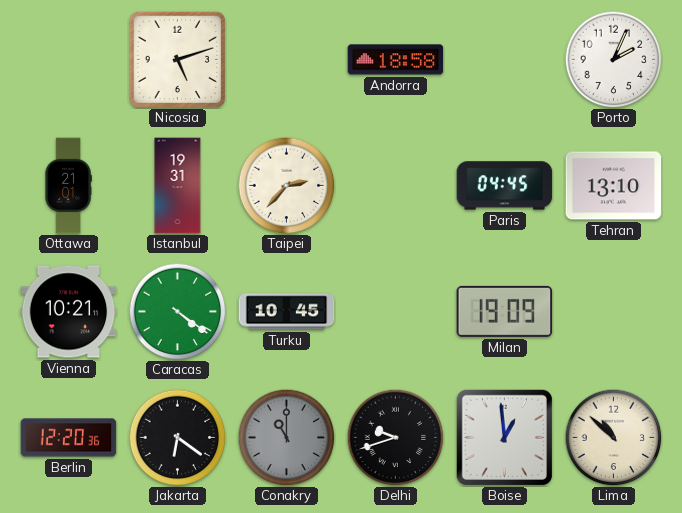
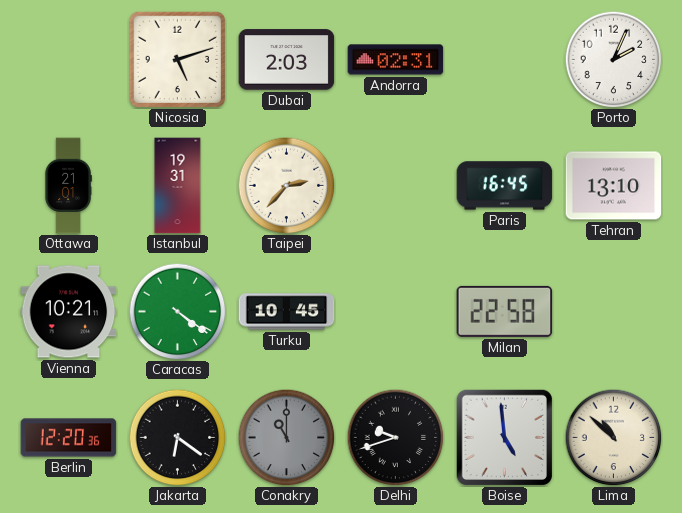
Dubai: none -> 2:03 (287, 60)
Andorra: 18:58 -> 02:31 (396, 60)
Paris: 04:45 -> 16:45 (505, 186)
Milan: 19:09 -> 22:58 (505, 311)
Boise: 12:59 -> 4:59 (504, 437)
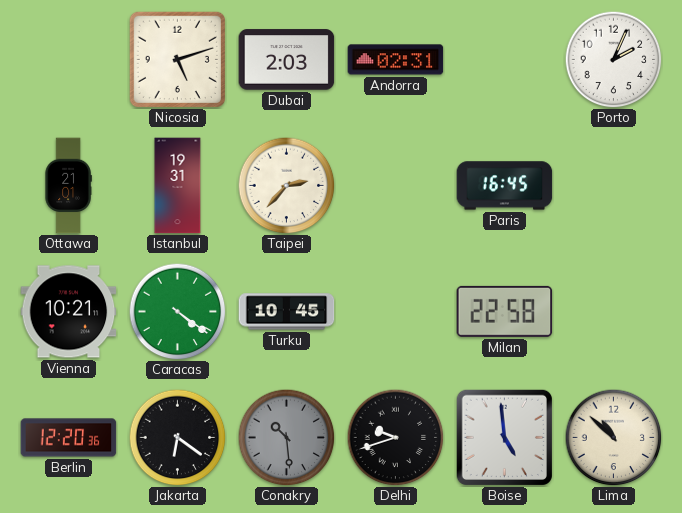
Tehran: 13:10 -> none (614, 186)
Conakry: 11:00 -> 10:29 (286, 437)
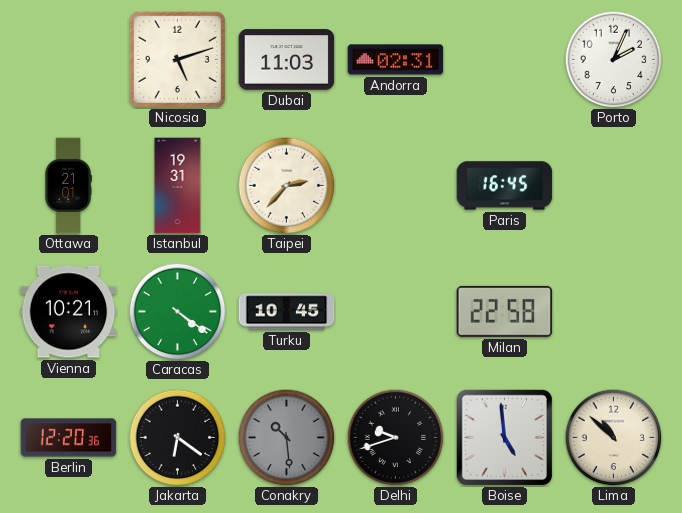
Dubai: 2:03 -> 11:03 (287, 60)
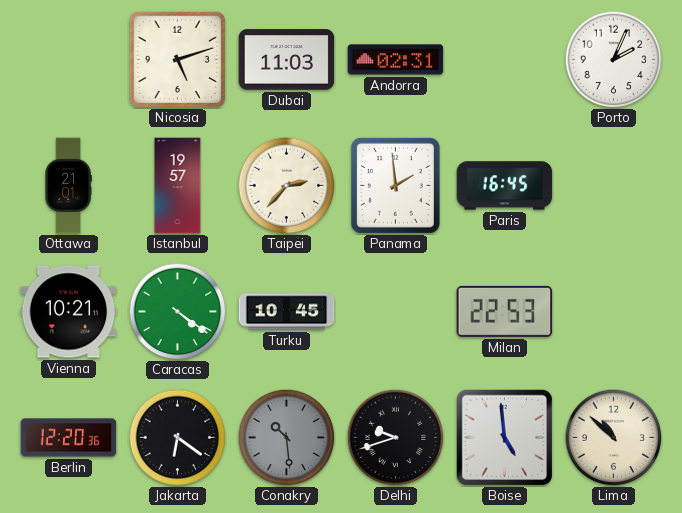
Istanbul: 19:31 -> 19:57 (178, 186)
Panama: none -> 1:59 (395, 185)
Milan: 22:58 -> 22:53 (505, 311)
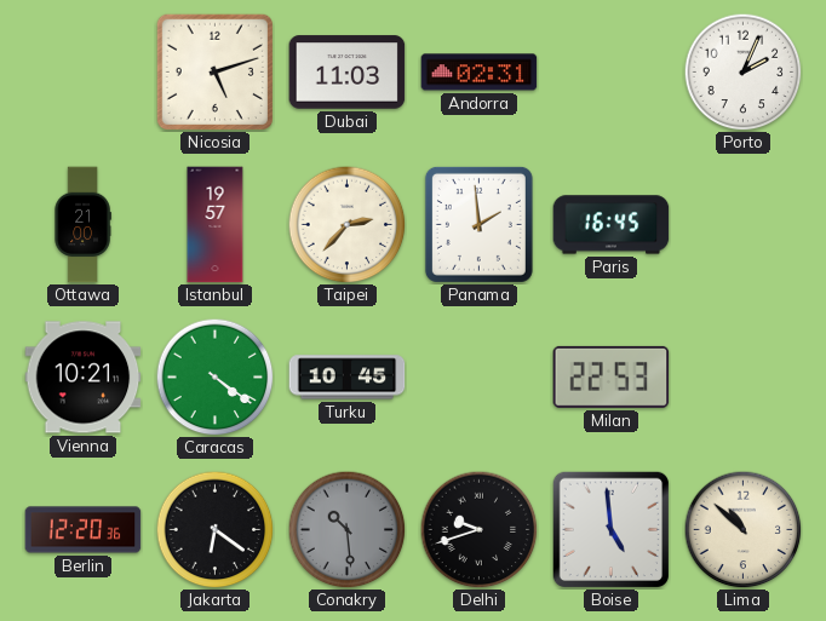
Ottawa: 21:01 -> 21:00 (82, 225)
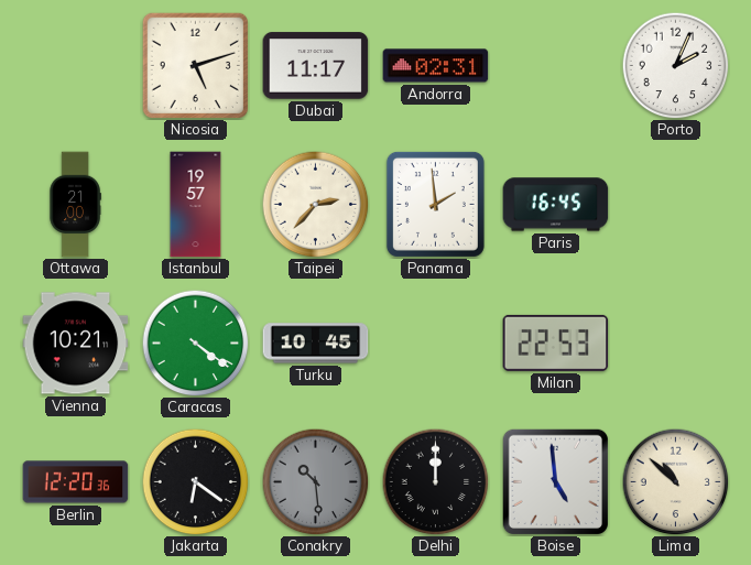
Dubai: 11:03 -> 11:17 (316, 66)
Delhi: 9:42 -> 12:00 (435, 481)
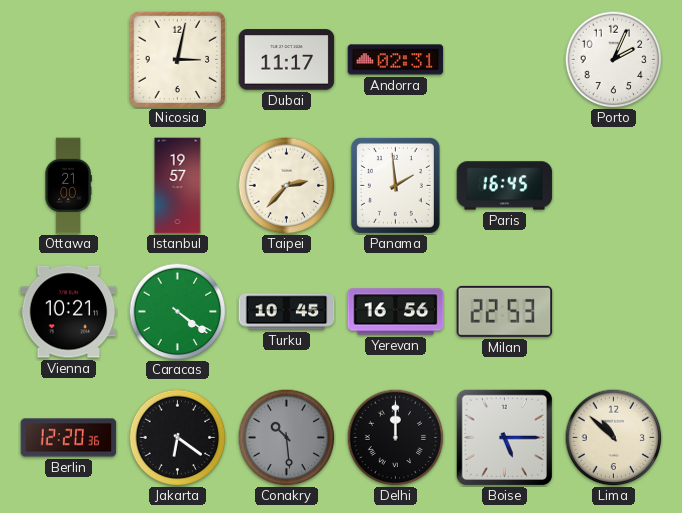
Nicosia: 5:12 -> 3:02 (177, 59)
Yerevan: none -> 16:56 (396, 312)
Boise: 4:59 -> 5:15 (504, 437)
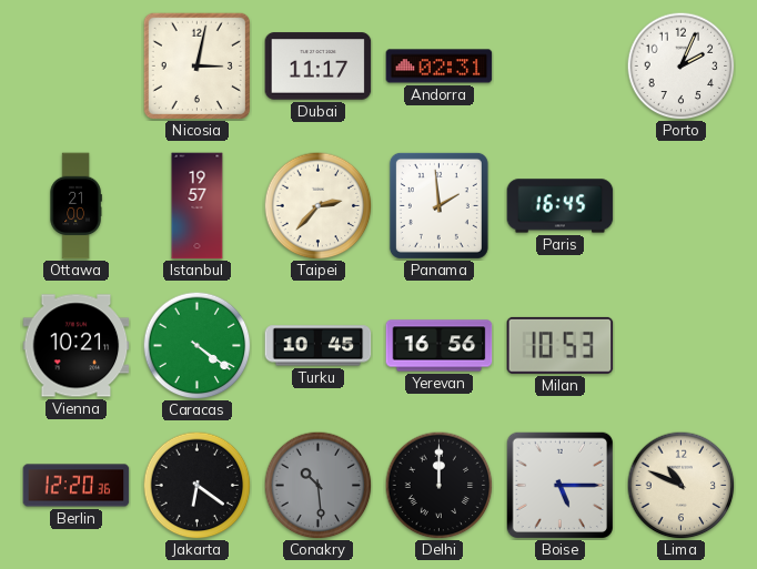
Milan: 22:53 -> 10:53 (561, 345)
Lima: 10:52 -> 10:49 (680, 485)
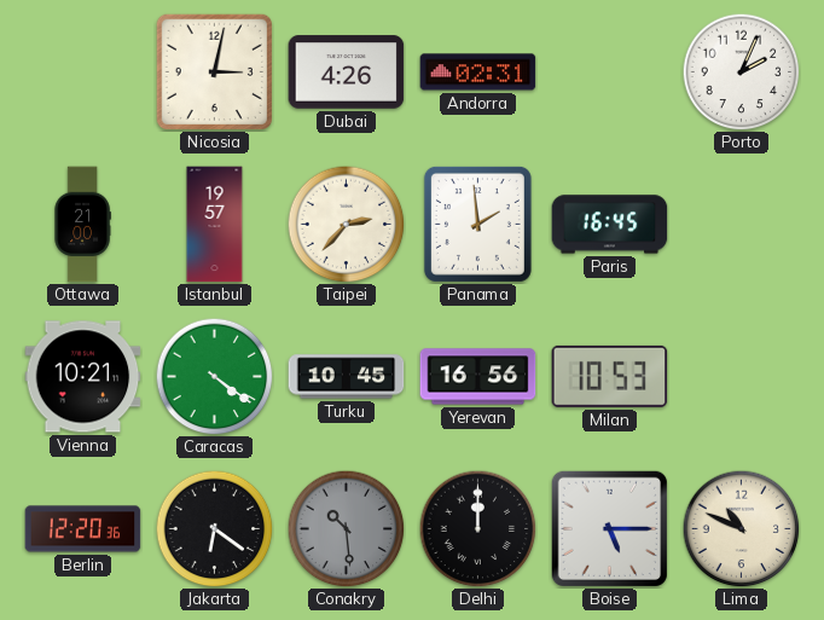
Dubai: 11:17 -> 4:26 (347, 73)
